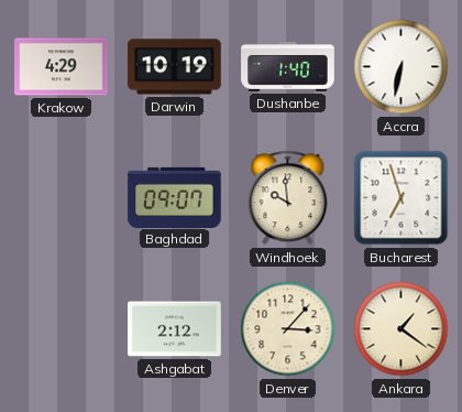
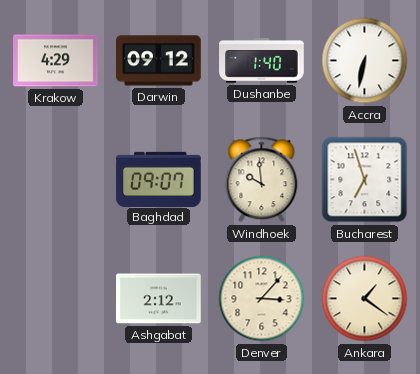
Darwin: 10:19 -> 09:12 (159, 61)
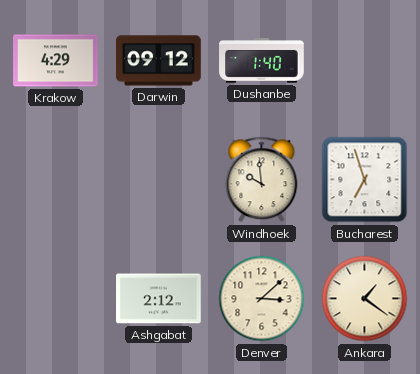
Accra: 6:32 -> none (365, 61)
Baghdad: 09:07 -> none (159, 179)
Denver: 3:07 -> 3:08 (262, 299)
